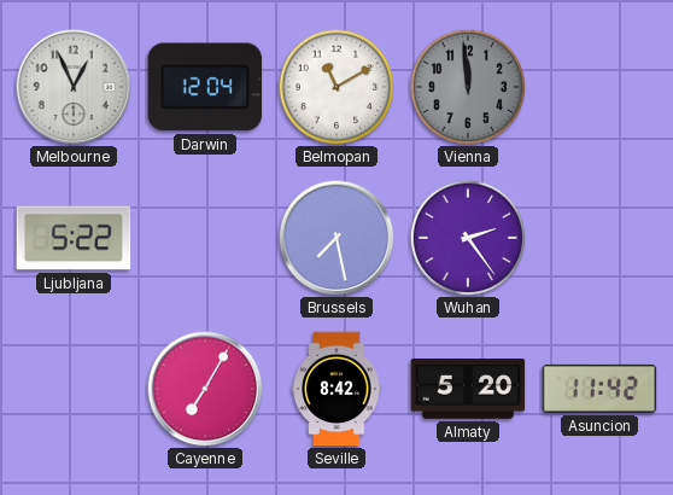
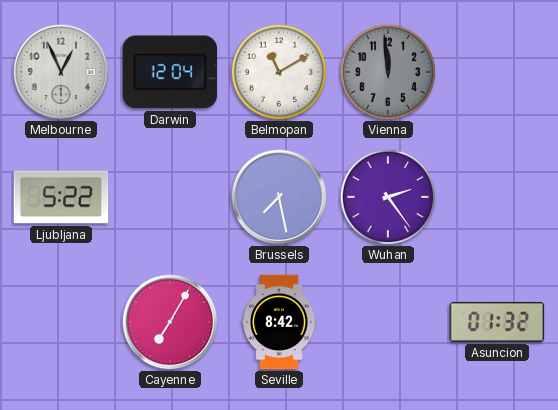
Almaty: 5:20 -> none (468, 390)
Asuncion: 11:42 -> 01:32 (497, 322)
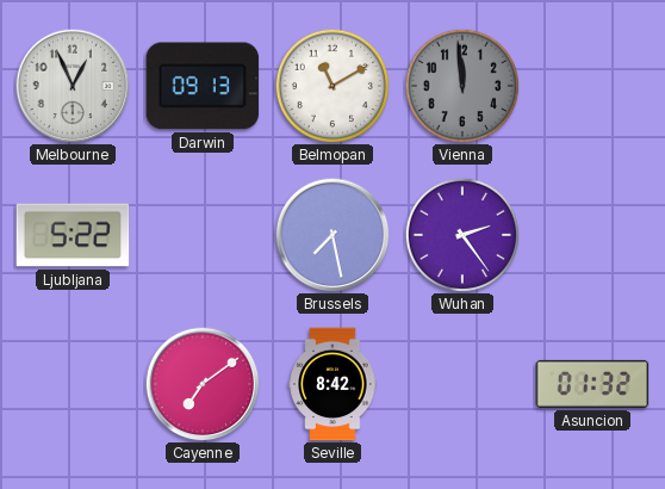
Darwin: 12:04 -> 09:13 (203, 86)
Cayenne: 7:05 -> 7:09 (203, 384)
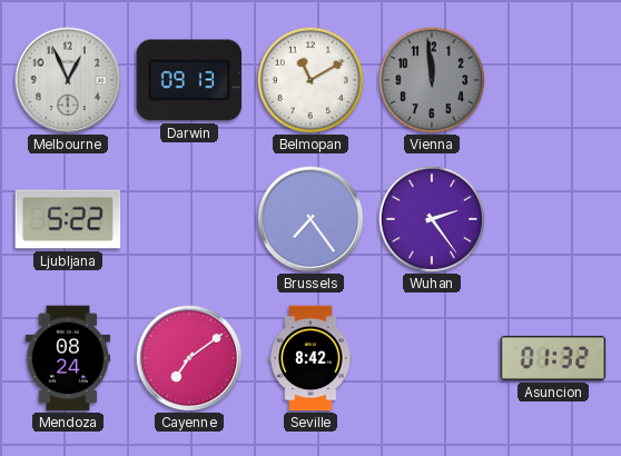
Brussels: 7:28 -> 7:24 (310, 219)
Mendoza: none -> 08:24 (68, 358)
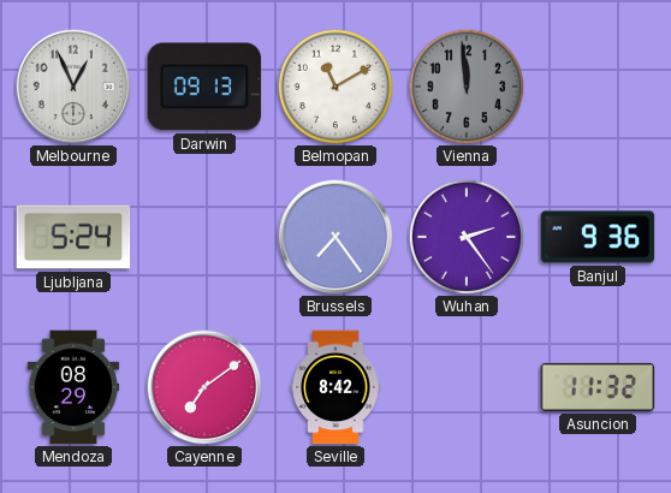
Ljubljana: 5:22 -> 5:24 (73, 237)
Banjul: none -> 9:36 (598, 237)
Mendoza: 08:24 -> 08:29 (73, 387)
Asuncion: 01:32 -> 11:32 (598, 387)
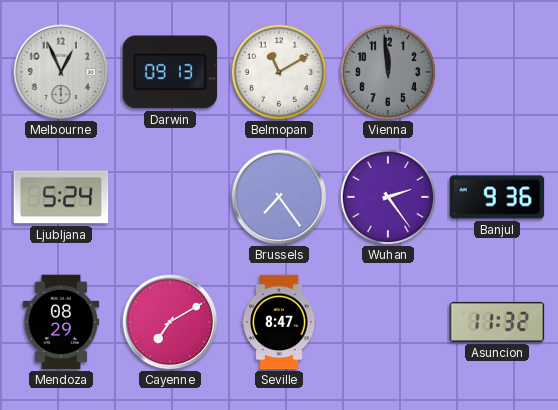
Cayenne: 7:09 -> 7:10 (170, 322)
Seville: 8:42 -> 8:47 (279, 322)
